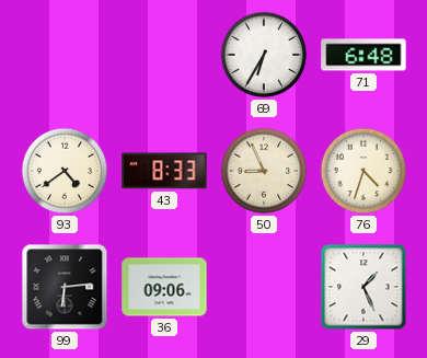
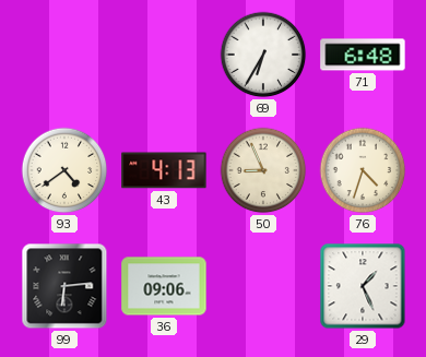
43: 8:33 -> 4:13 (164, 170)
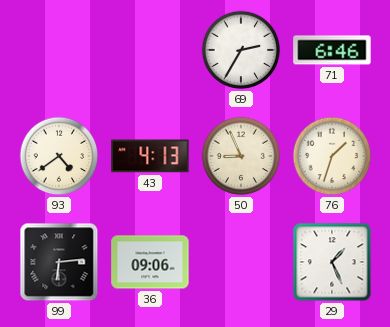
69: 6:35 -> 2:35 (241, 50)
71: 6:48 -> 6:46 (332, 50)
76: 4:33 -> 1:33 (332, 156)
